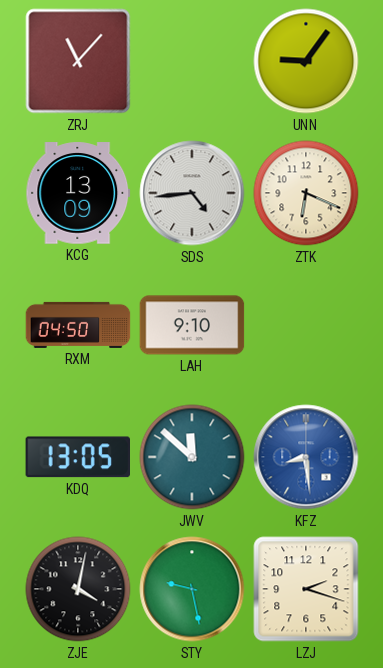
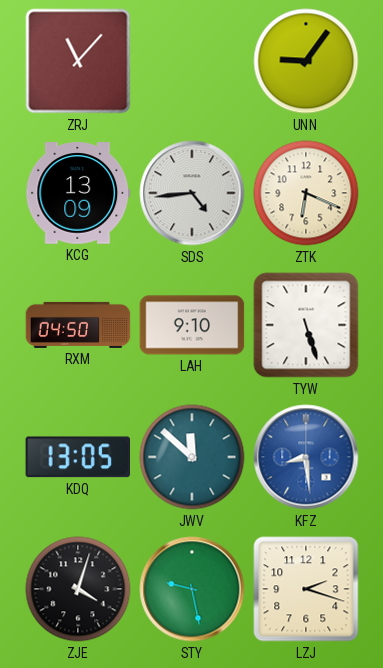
TYW: none -> 5:27 (306, 325)
ZJE: 4:02 -> 4:03 (78, 589)
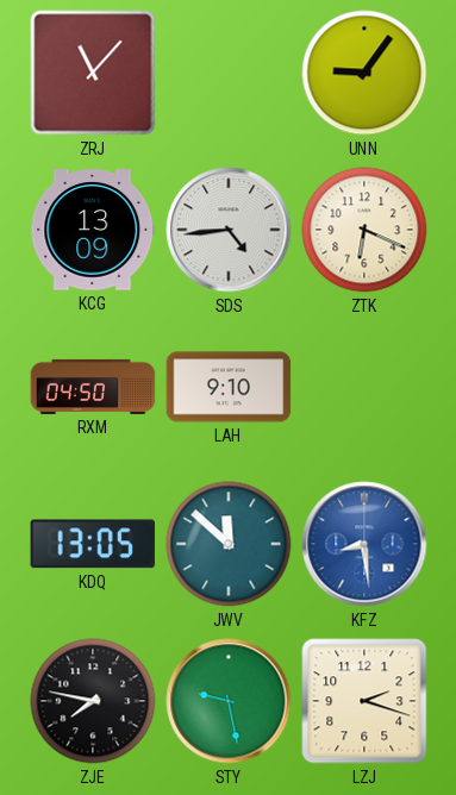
TYW: 5:27 -> none (306, 325)
ZJE: 4:03 -> 7:47 (93, 701)
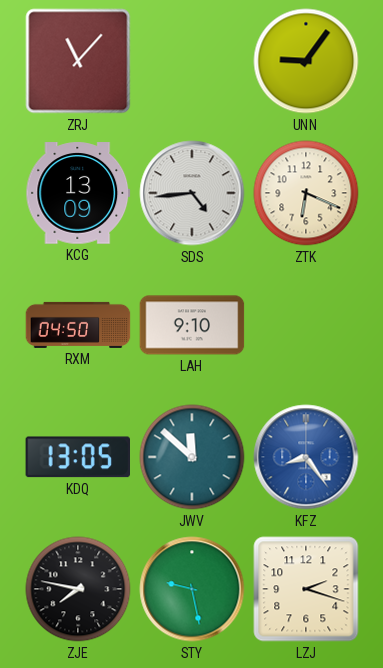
KFZ: 8:29 -> 8:24 (306, 457)
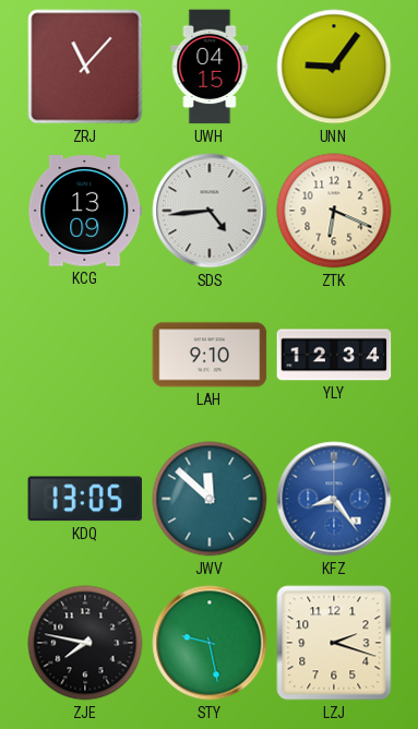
UWH: none -> 04:15 (210, 67)
RXM: 04:50 -> none (78, 325)
YLY: none -> 12:34 (334, 355)
